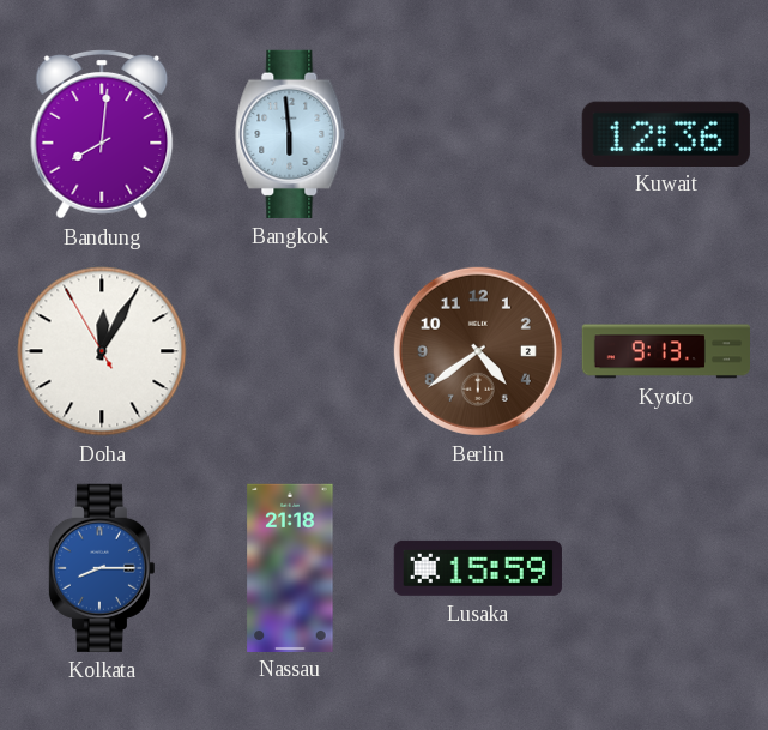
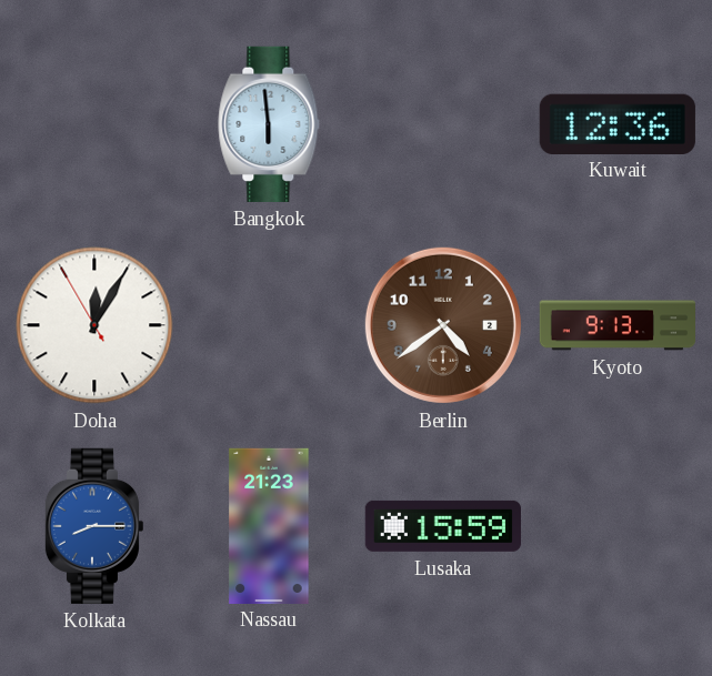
Bandung: 8:01 -> none (102, 135)
Nassau: 21:18 -> 21:23 (269, 525)
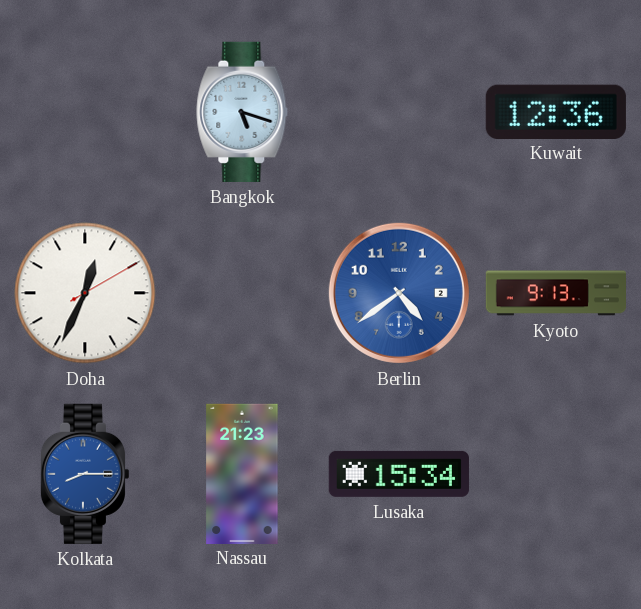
Bangkok: 5:59 -> 5:18 (242, 112)
Doha: 12:04 -> 12:34 (85, 293)
Berlin dial: brown -> blue (399, 293)
Lusaka: 15:59 -> 15:34 (399, 474)
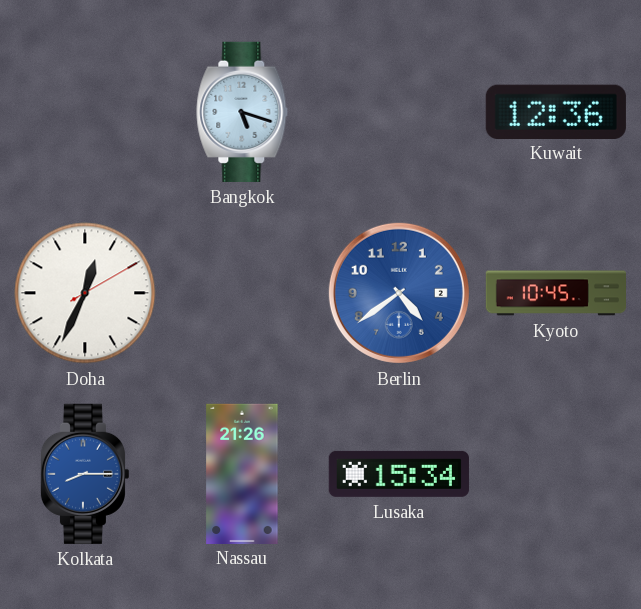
Kyoto: 9:13 -> 10:45 (555, 293)
Nassau: 21:23 -> 21:26 (242, 473)
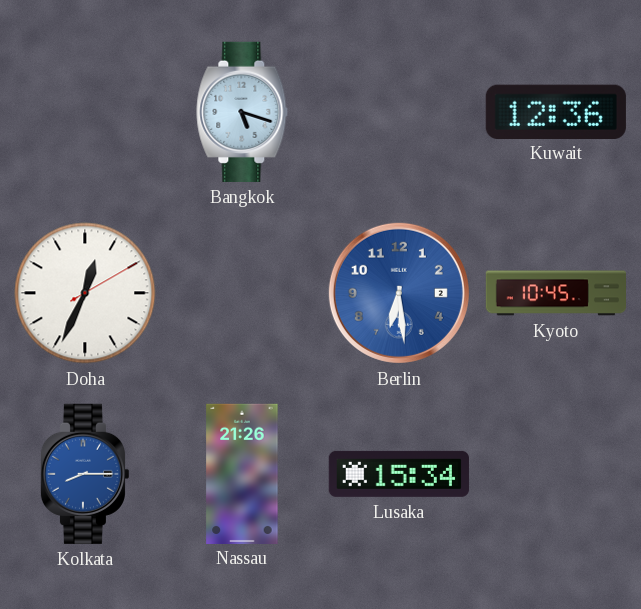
Berlin: 4:39 -> 6:29 (399, 293)
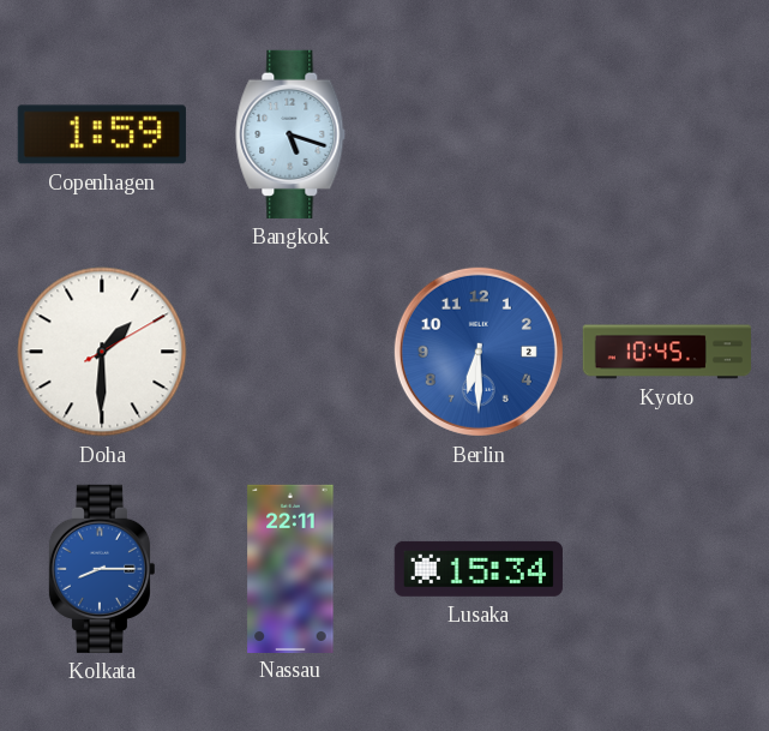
Copenhagen: none -> 1:59 (102, 134)
Kuwait: 12:36 -> none (556, 111)
Doha: 12:34 -> 1:30 (102, 352)
Berlin: 6:29 -> 6:30 (479, 352)
Nassau: 21:26 -> 22:11 (290, 568)
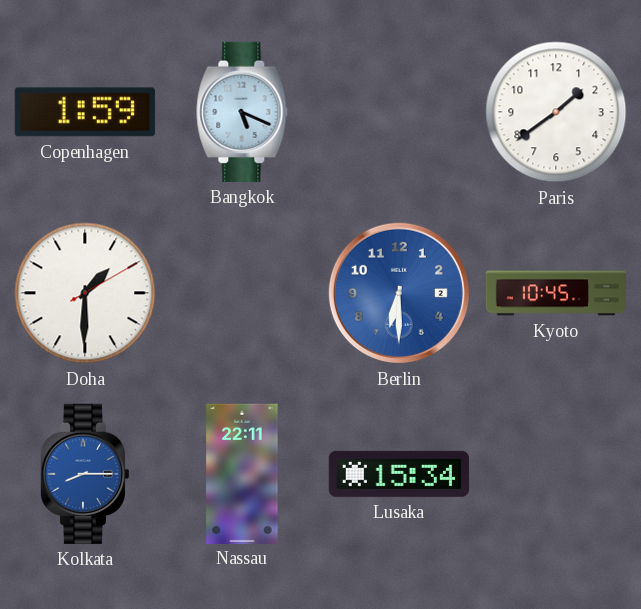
Bangkok: 5:18 -> 5:19 (242, 112)
Paris: none -> 1:39 (556, 112)
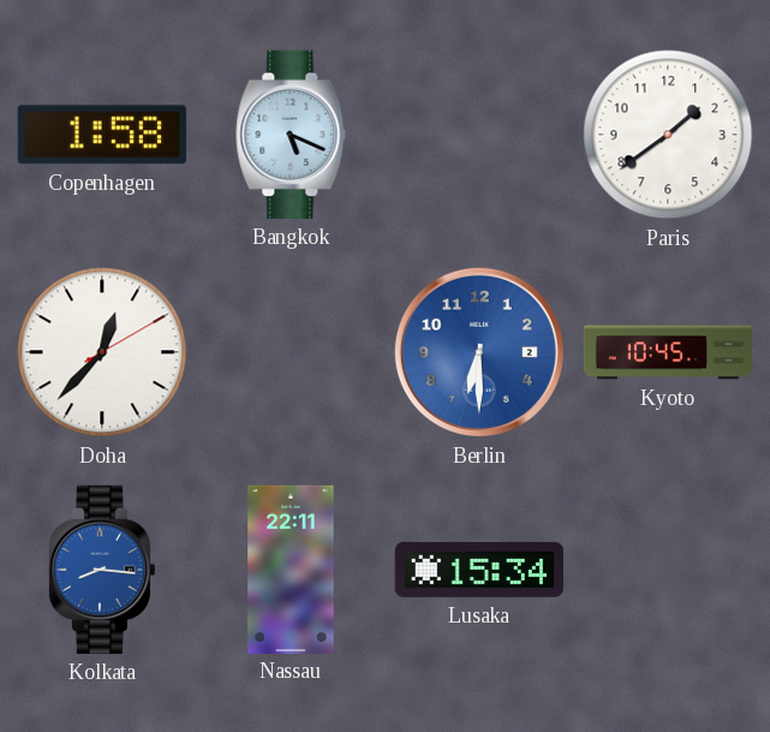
Copenhagen: 1:59 -> 1:58 (102, 135)
Doha: 1:30 -> 12:37 (102, 352)
Kolkata: 8:15 -> 8:16 (102, 570)
